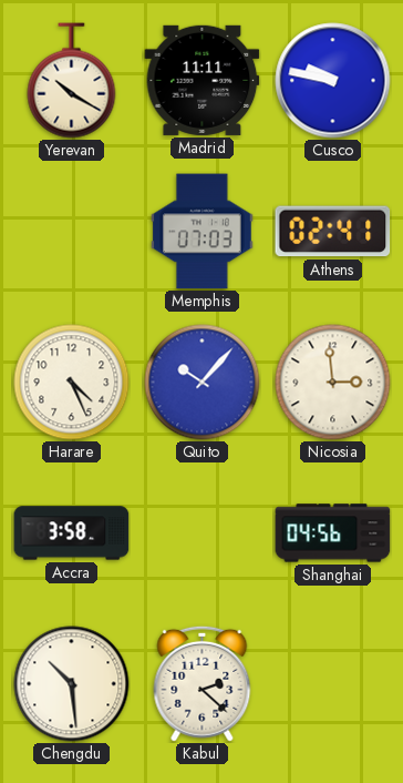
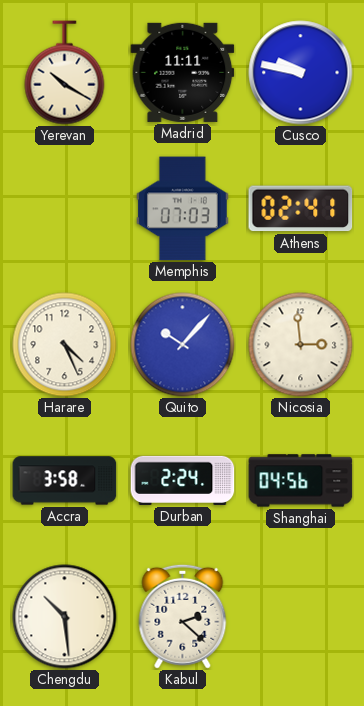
Durban: none -> 2:24 (183, 480)
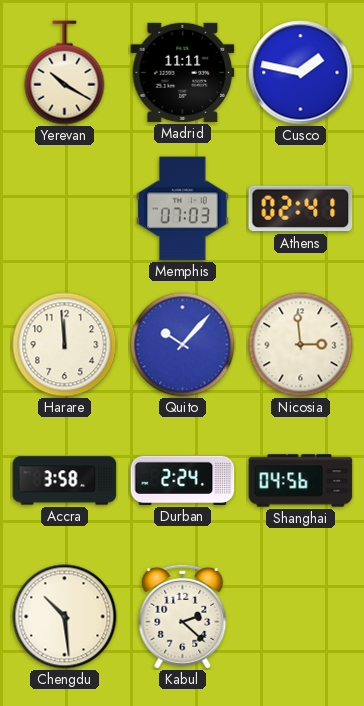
Cusco: 9:47 -> 1:47 (301, 73)
Harare: 4:26 -> 11:59 (65, 345)
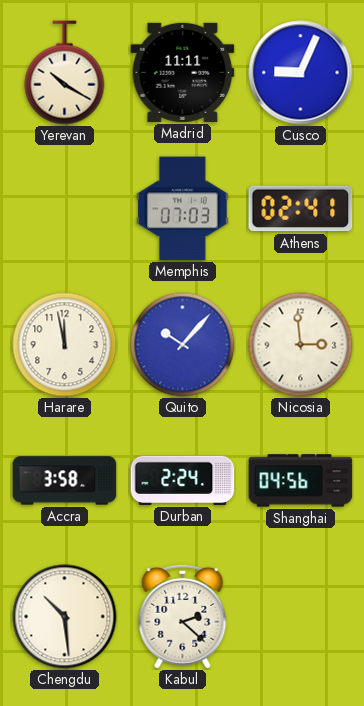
Cusco: 1:47 -> 9:04 (301, 73)
Harare: 11:59 -> 11:58 (65, 345)
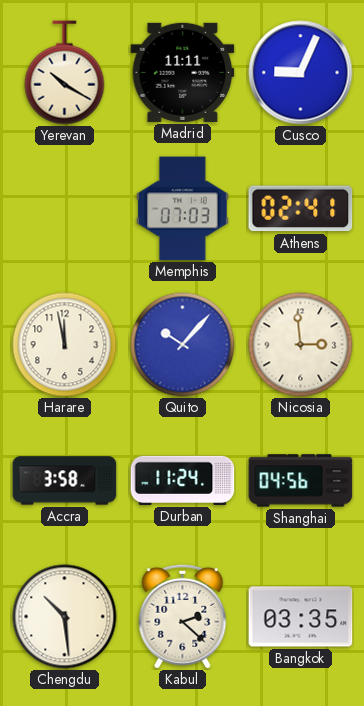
Durban: 2:24 -> 11:24 (183, 480)
Bangkok: none -> 03:35 (301, 617)
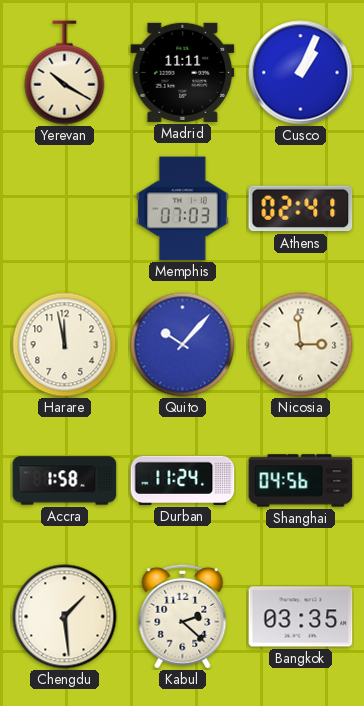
Cusco: 9:04 -> 1:04 (301, 73)
Accra: 3:58 -> 1:58 (65, 481)
Chengdu: 10:29 -> 1:29 (65, 617)
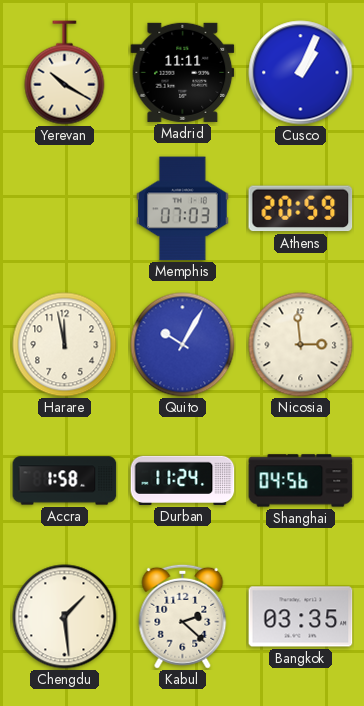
Athens: 02:41 -> 20:59 (301, 209)
Quito: 10:07 -> 10:05 (183, 345)
